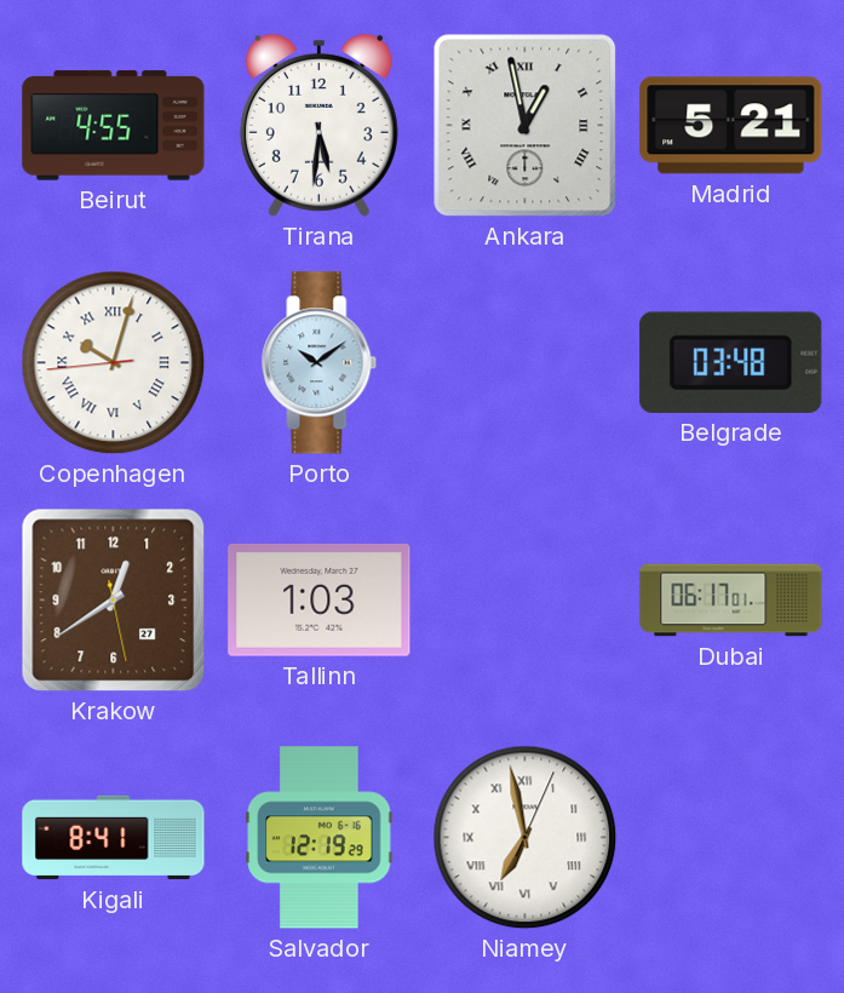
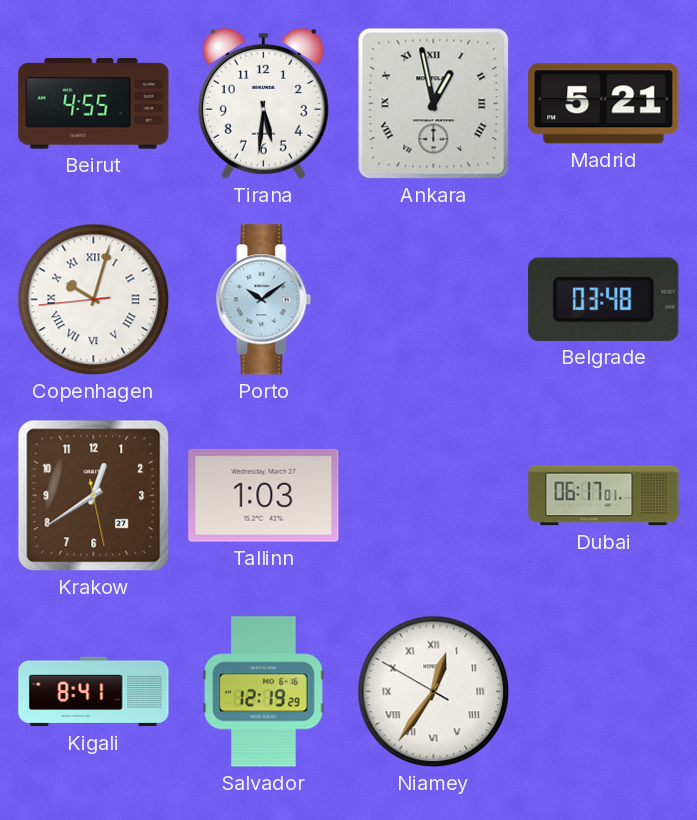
Niamey: 6:58 -> 12:35 (434, 692)
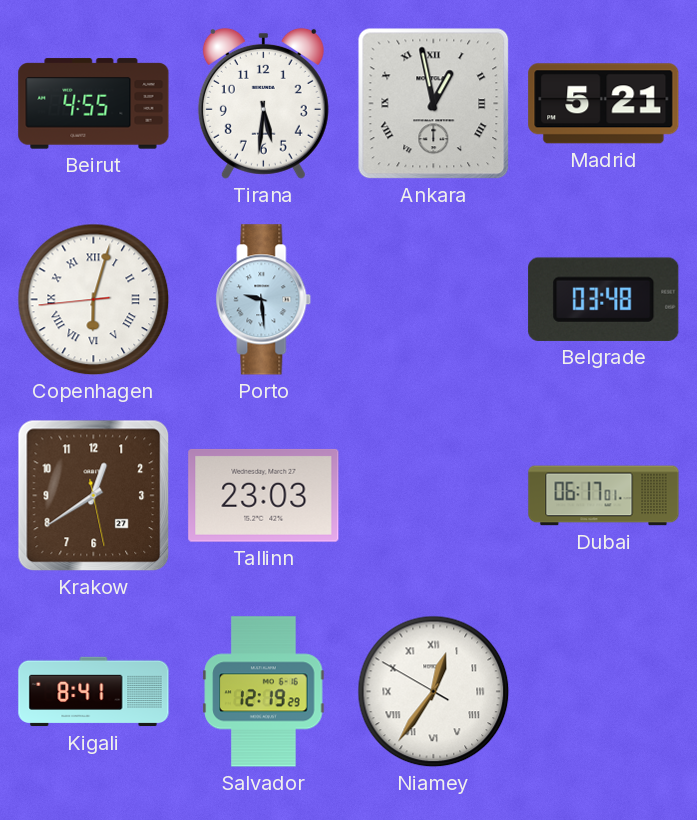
Copenhagen: 10:02 -> 6:02 (94, 300)
Porto: 10:09 -> 9:29 (264, 300)
Tallinn: 1:03 -> 23:03 (264, 495)
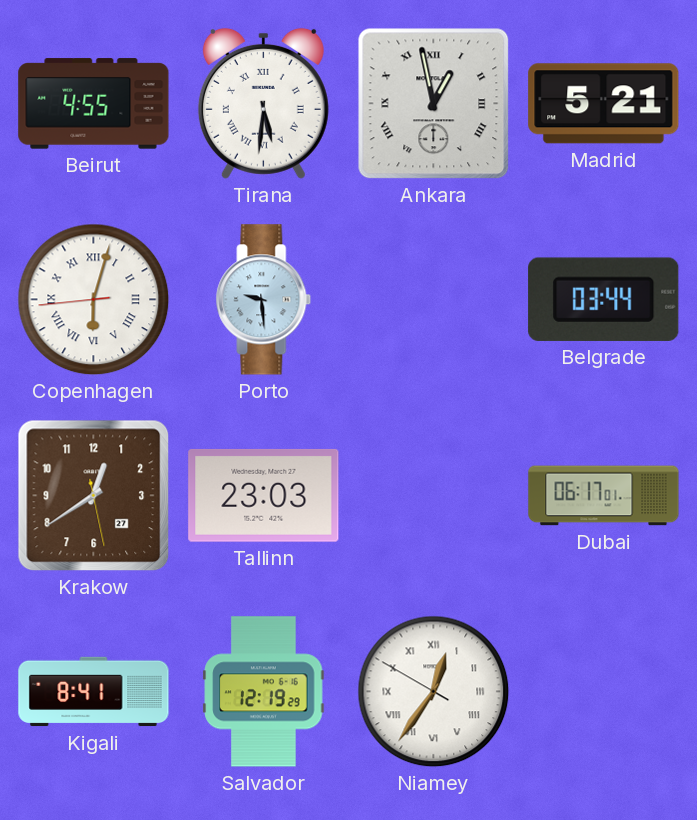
Tirana numerals: Arabic -> Roman (263, 103)
Belgrade: 03:48 -> 03:44 (604, 299)
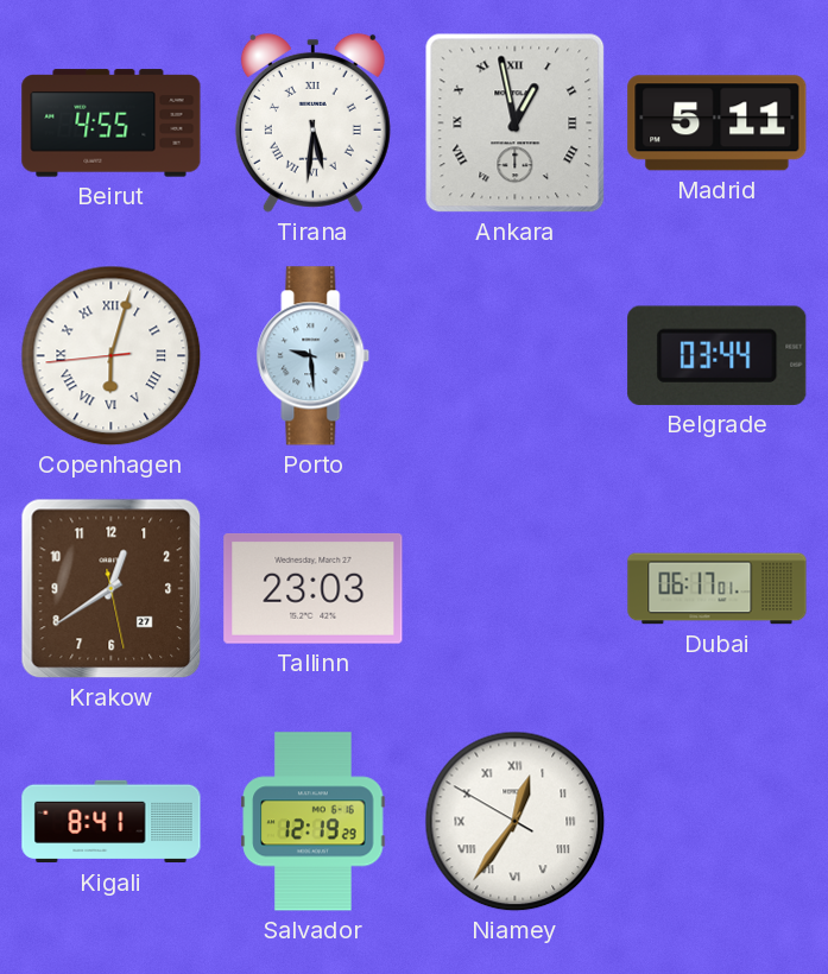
Madrid: 5:21 -> 5:11 (718, 124)
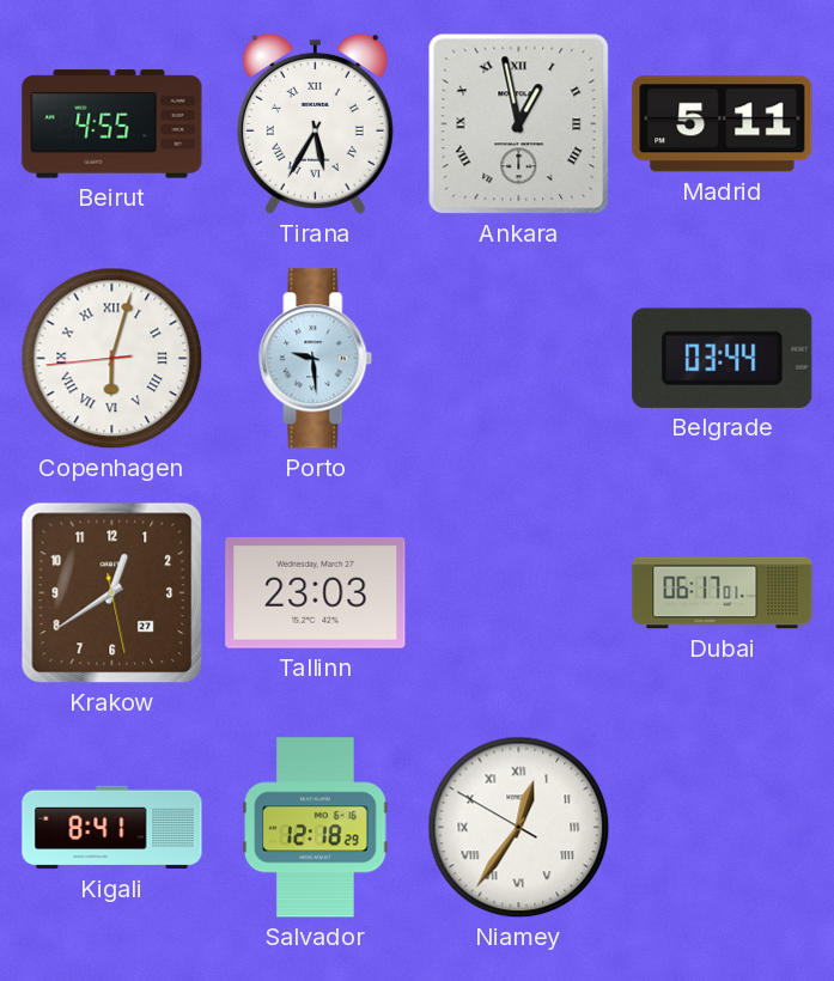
Tirana: 5:31 -> 5:35 (315, 123)
Salvador: 12:19 -> 12:18 (316, 828)
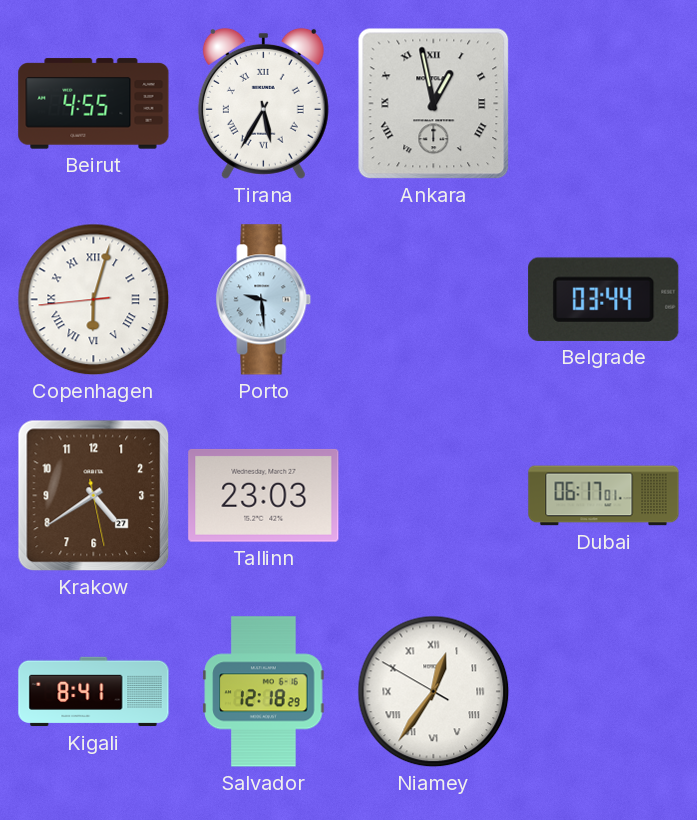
Madrid: 5:11 -> none (723, 124)
Krakow: 12:39 -> 4:39 (94, 496)
